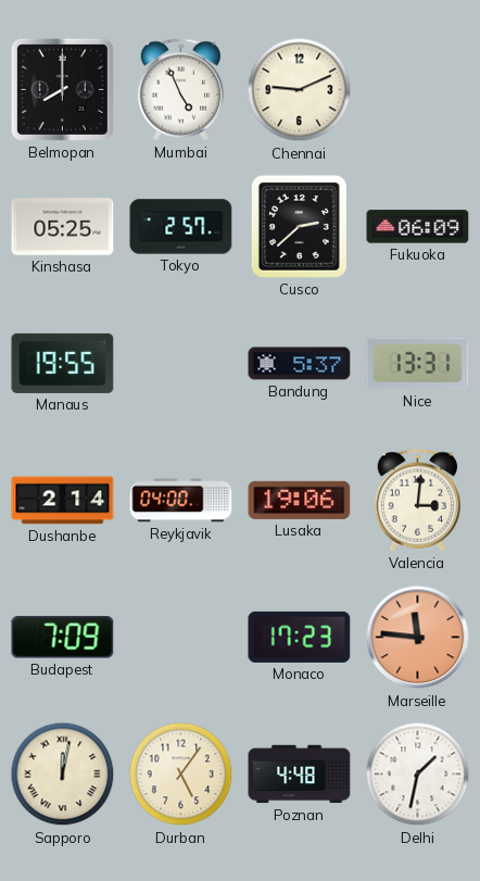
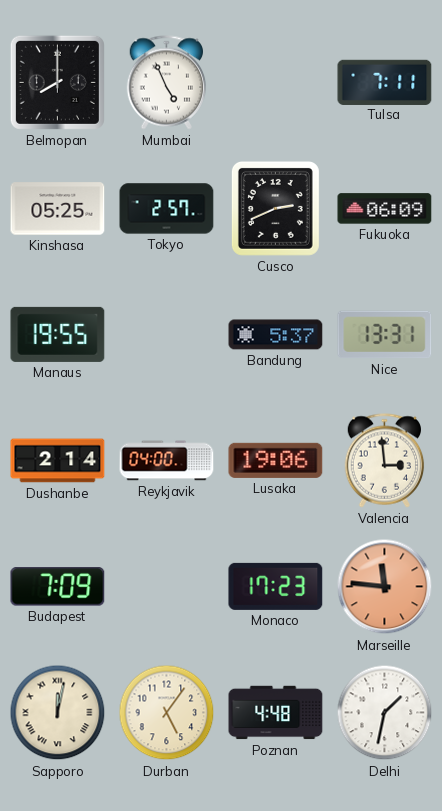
Chennai: 9:11 -> none (300, 90)
Tulsa: none -> 7:11 (385, 82)
Cusco: 2:38 -> 2:41 (275, 208)
Valencia: 3:01 -> 2:59 (385, 461)
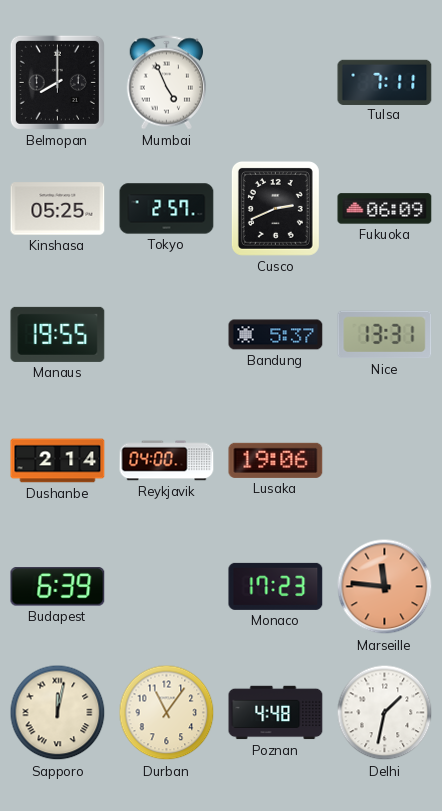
Valencia: 2:59 -> none (385, 461)
Budapest: 7:09 -> 6:39 (58, 587)
Durban: 5:06 -> 11:06 (167, 713)
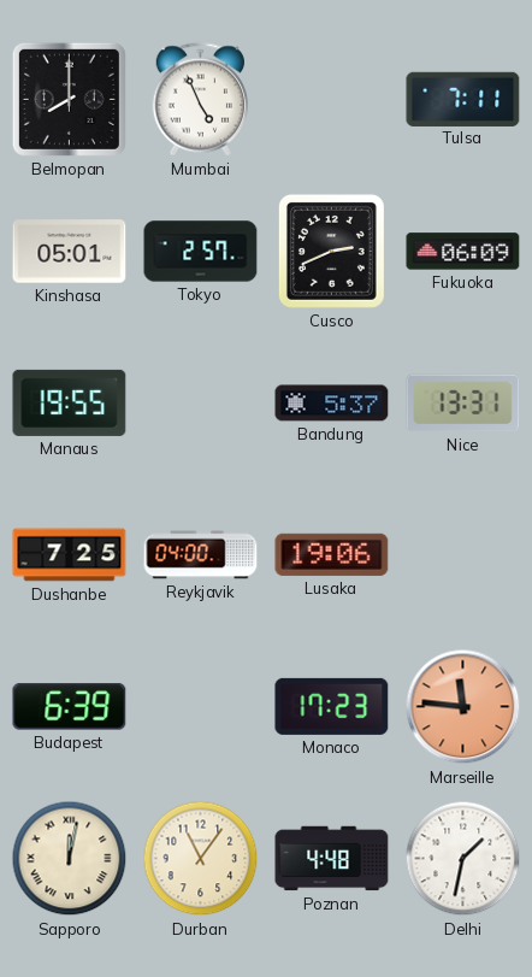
Kinshasa: 05:25 -> 05:01 (70, 252)
Dushanbe: 2:14 -> 7:25 (70, 555)
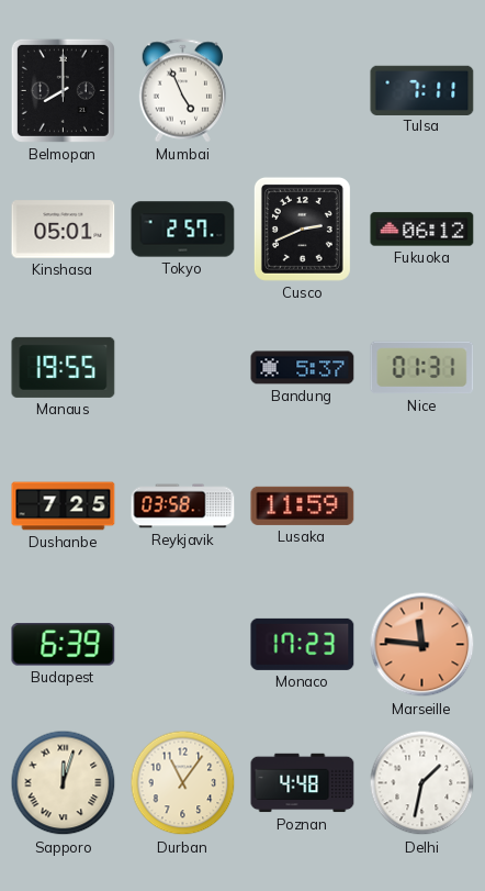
Fukuoka: 06:09 -> 06:12 (422, 230)
Nice: 13:31 -> 01:31 (422, 368)
Reykjavik: 04:00 -> 03:58 (183, 506)
Lusaka: 19:06 -> 11:59 (303, 505)
Sapporo: 12:02 -> 12:03 (64, 783)
